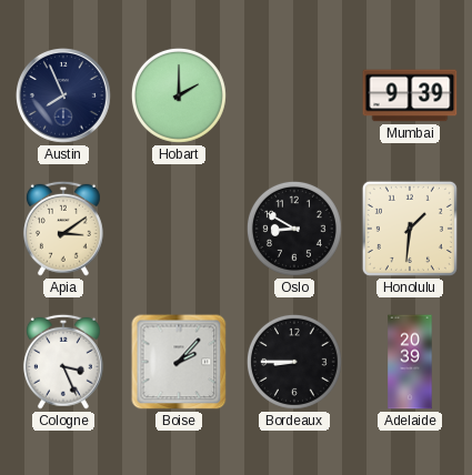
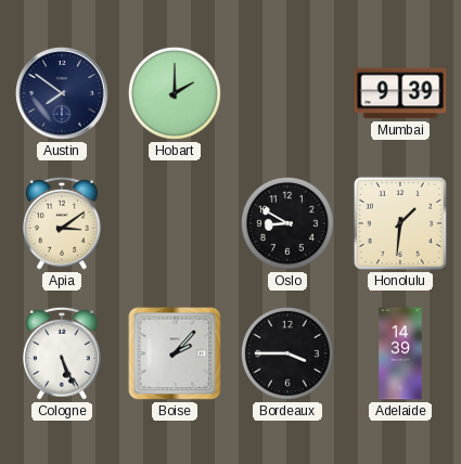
Austin: 7:56 -> 7:51 (63, 94)
Cologne: 3:26 -> 5:26 (62, 353)
Bordeaux: 8:45 -> 3:45 (287, 353)
Adelaide: 20:39 -> 14:39 (400, 353)
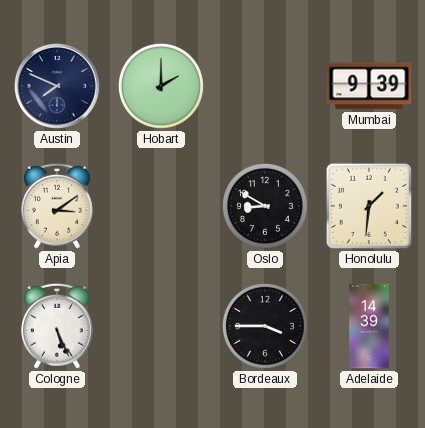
Austin: 7:51 -> 7:49 (58, 87)
Boise: 2:07 -> none (175, 353)
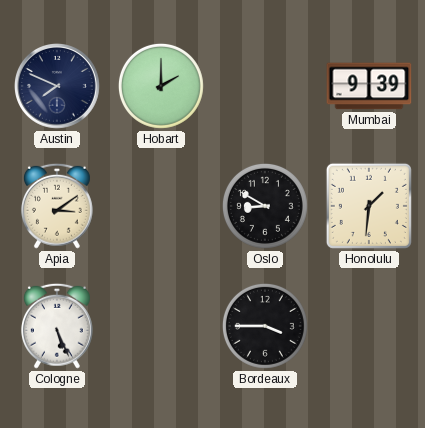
Adelaide: 14:39 -> none (369, 326)
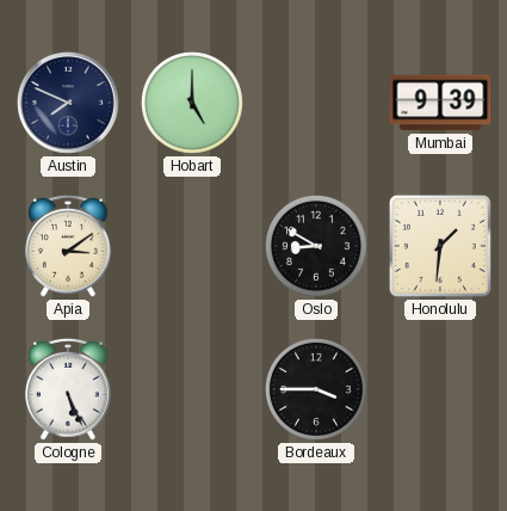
Hobart: 2:00 -> 5:00 (192, 103)
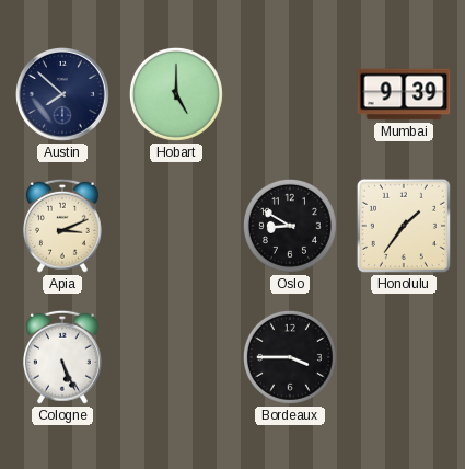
Austin: 7:49 -> 7:52 (63, 95)
Apia: 3:09 -> 3:11 (62, 226)
Honolulu: 1:31 -> 1:36 (404, 226)
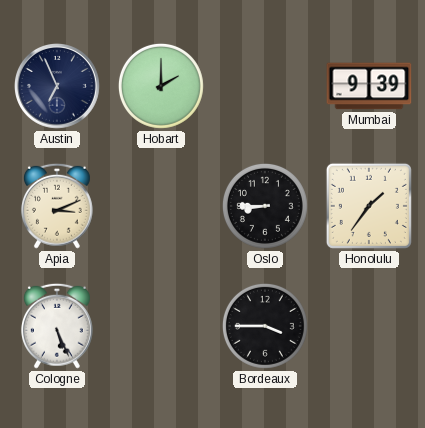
Austin: 7:52 -> 6:56 (58, 87)
Hobart: 5:00 -> 2:00 (161, 86)
Oslo: 8:50 -> 8:45 (265, 206)
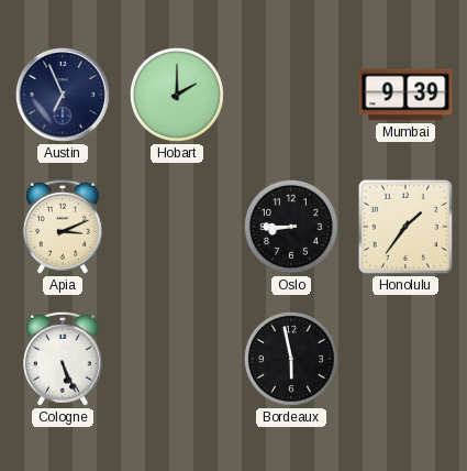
Bordeaux: 3:45 -> 5:58 (291, 359)
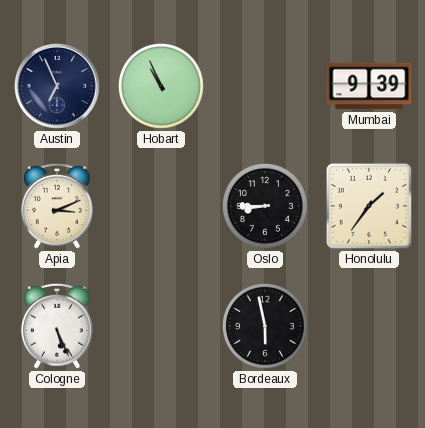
Hobart: 2:00 -> 10:56 (161, 86)
